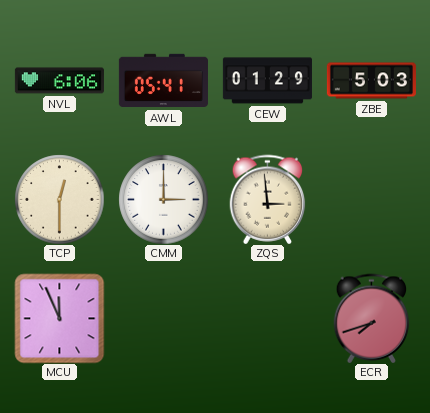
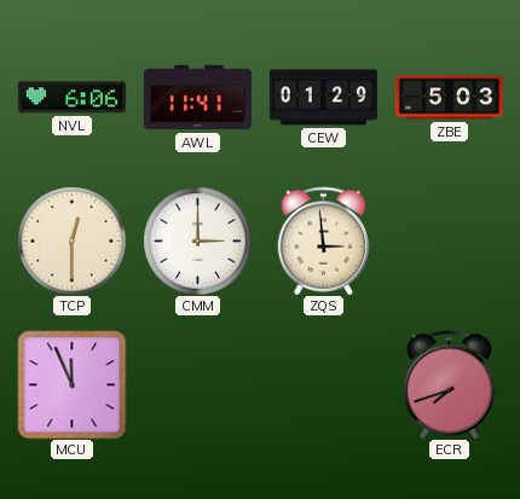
AWL: 05:41 -> 11:41 (197, 98)
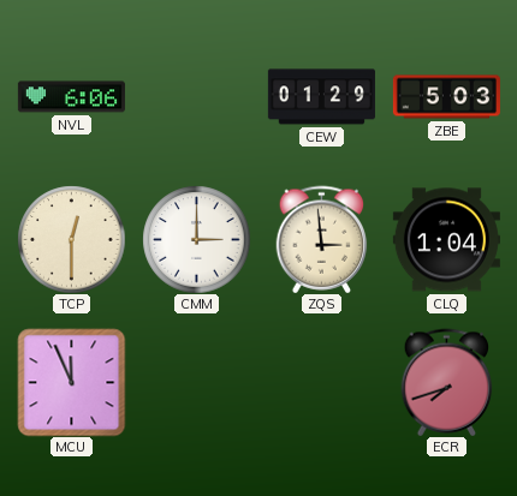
AWL: 11:41 -> none (197, 98)
CLQ: none -> 1:04 (446, 240)
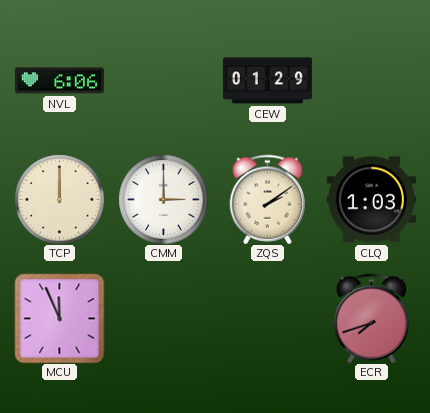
ZBE: 5:03 -> none (446, 97)
TCP: 12:30 -> 12:00 (59, 199)
ZQS: 2:59 -> 2:09 (268, 199)
CLQ: 1:04 -> 1:03 (371, 200)
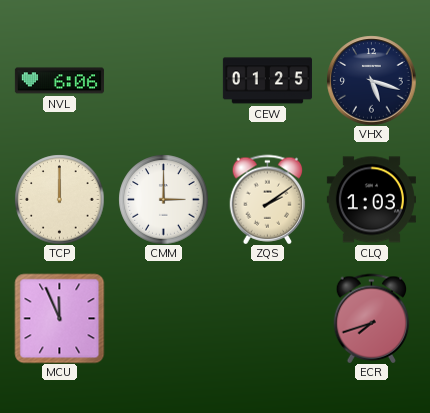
CEW: 01:29 -> 01:25 (267, 81)
VHX: none -> 5:18 (371, 80)
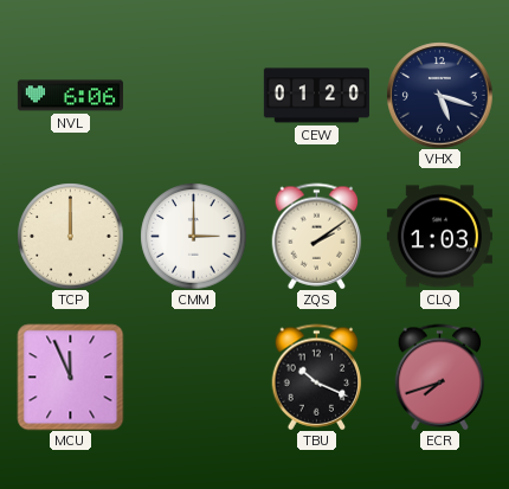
CEW: 01:25 -> 01:20 (316, 96)
TBU: none -> 10:19 (317, 377)
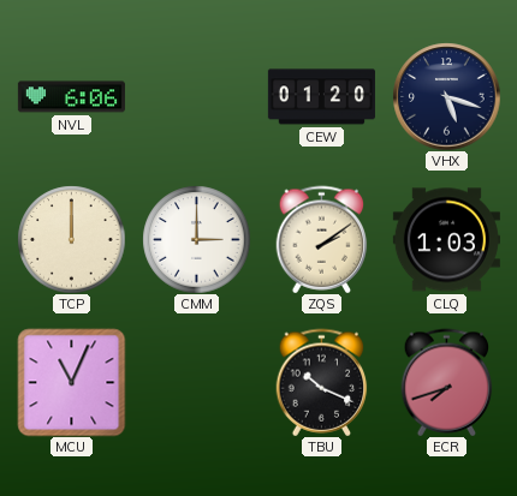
MCU: 11:56 -> 11:04 (71, 382)
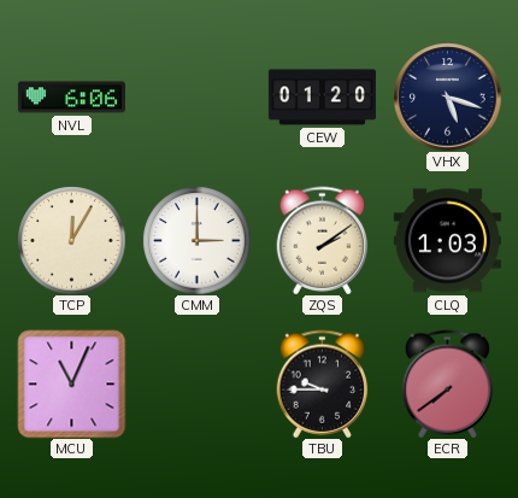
TCP: 12:00 -> 12:05 (71, 240)
TBU: 10:19 -> 9:45 (323, 383)
ECR: 7:42 -> 7:39 (448, 383)
